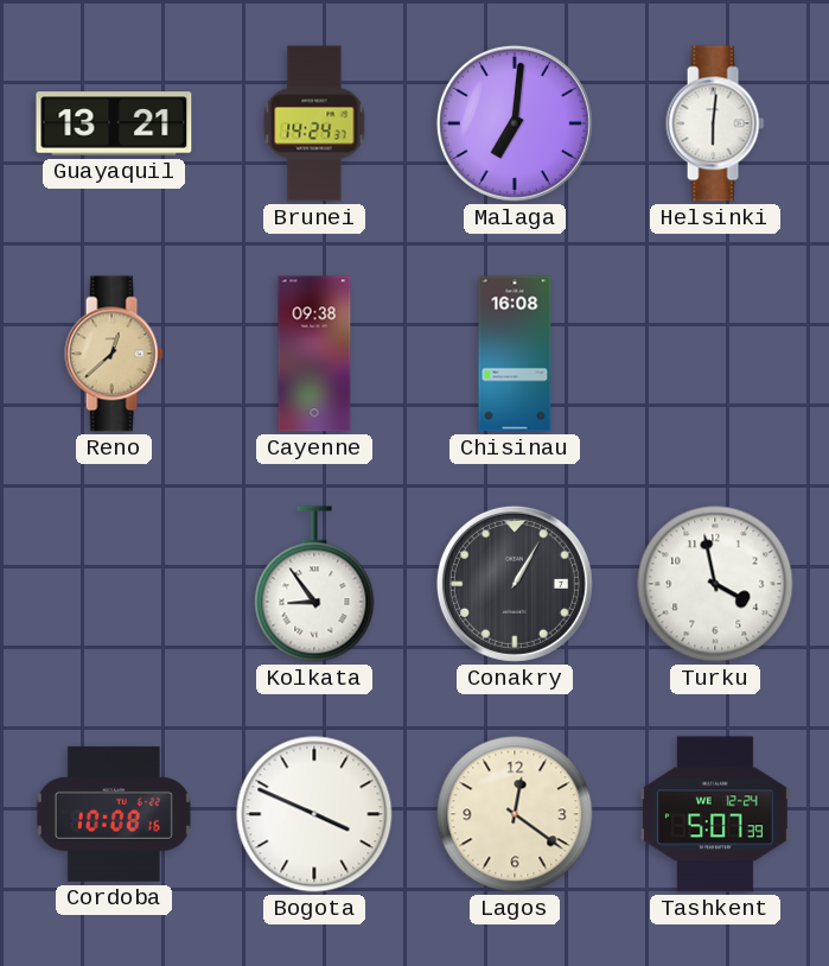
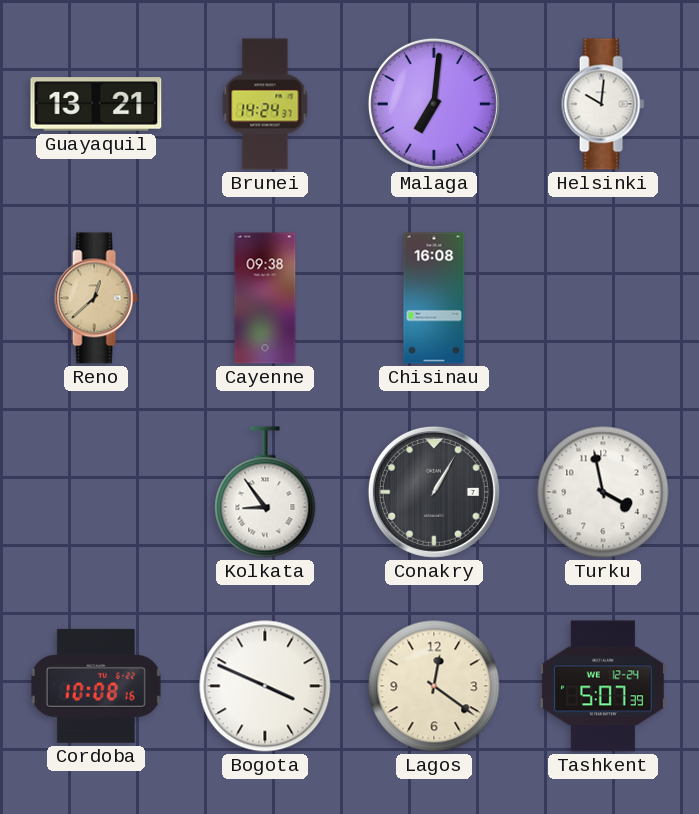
Helsinki: 6:01 -> 10:01 (603, 104)
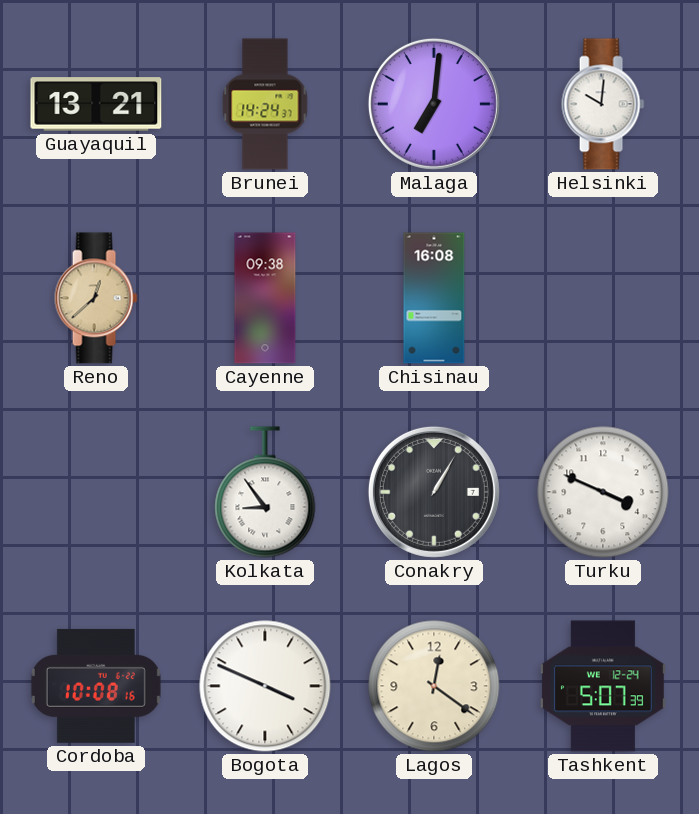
Turku: 3:58 -> 3:49 (603, 492)
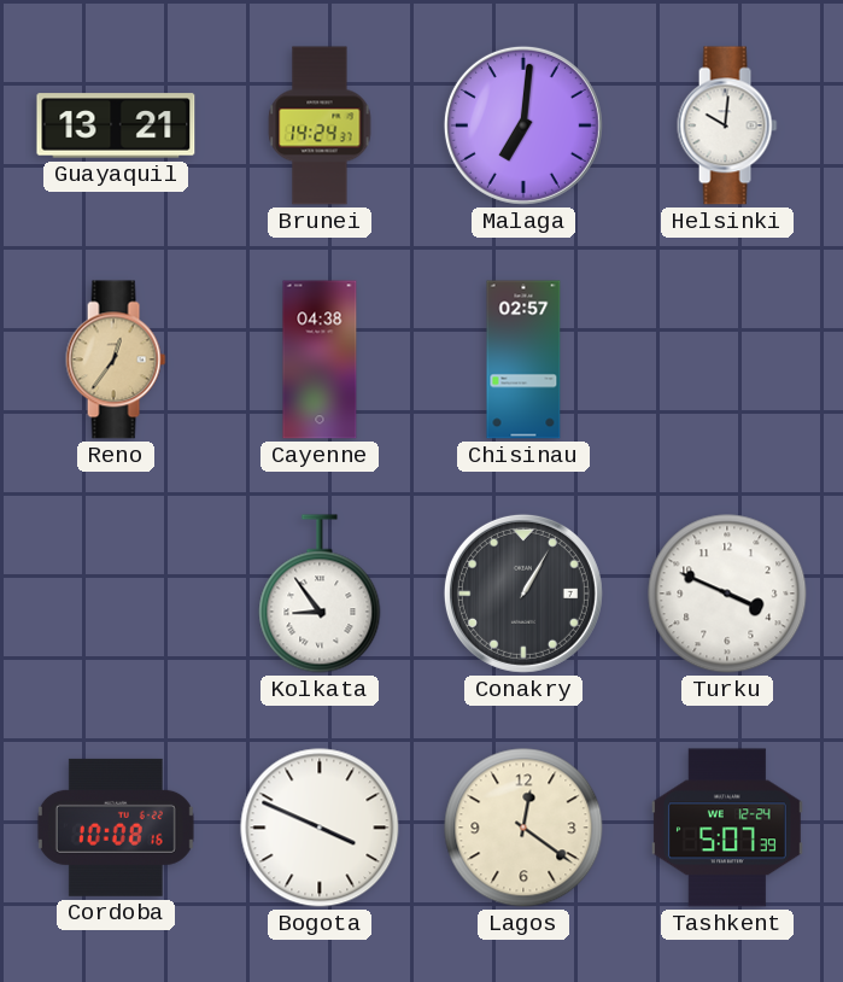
Reno: 12:38 -> 12:36 (116, 360)
Cayenne: 09:38 -> 04:38 (320, 360)
Chisinau: 16:08 -> 02:57 (523, 360)
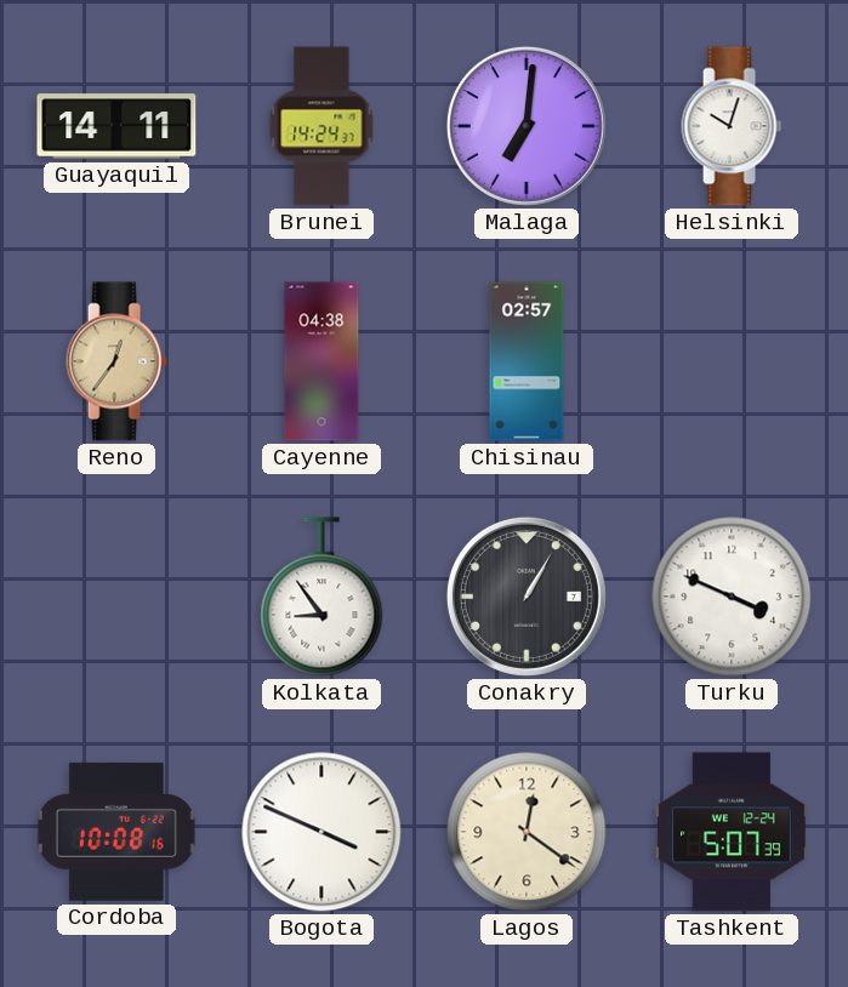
Guayaquil: 13:21 -> 14:11 (116, 126)
Helsinki: 10:01 -> 10:03 (732, 126)
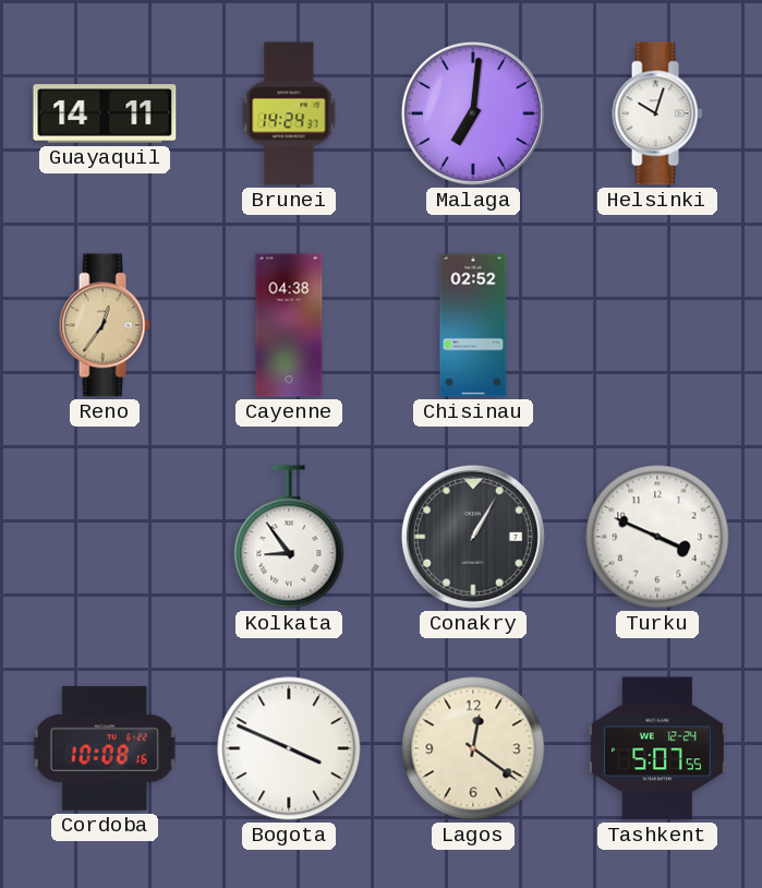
Chisinau: 02:57 -> 02:52 (473, 325)
Tashkent: 5:07:39 -> 5:07:55 (657, 748)
